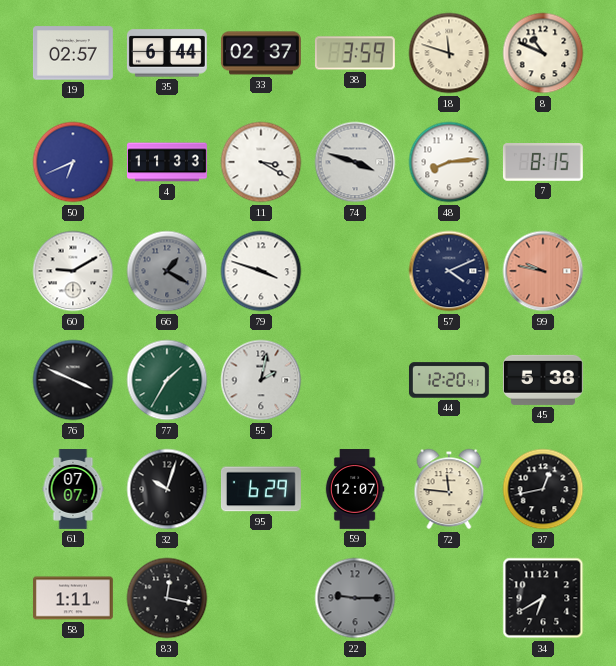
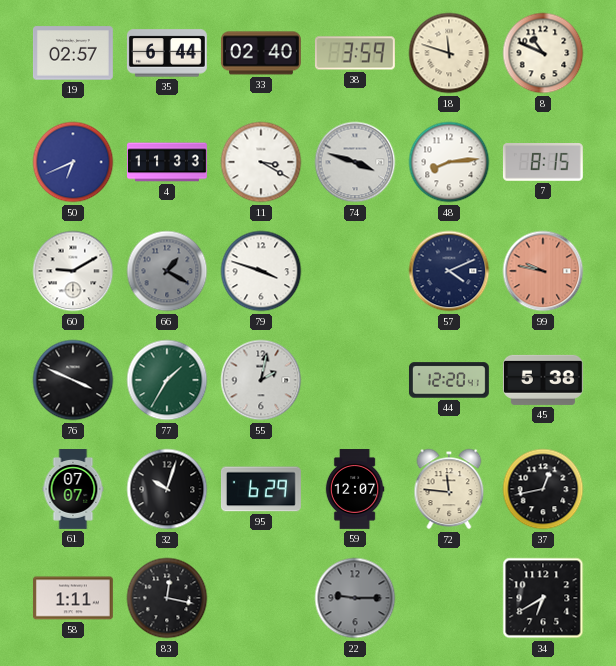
33: 02:37 -> 02:40 (261, 53)
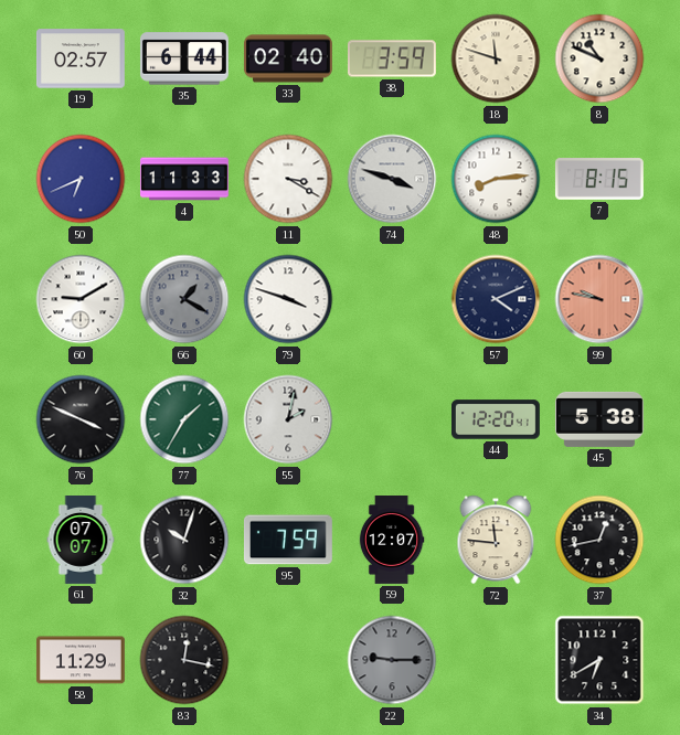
95: 6:29 -> 7:59 (288, 540)
58: 1:11 -> 11:29 (81, 660)
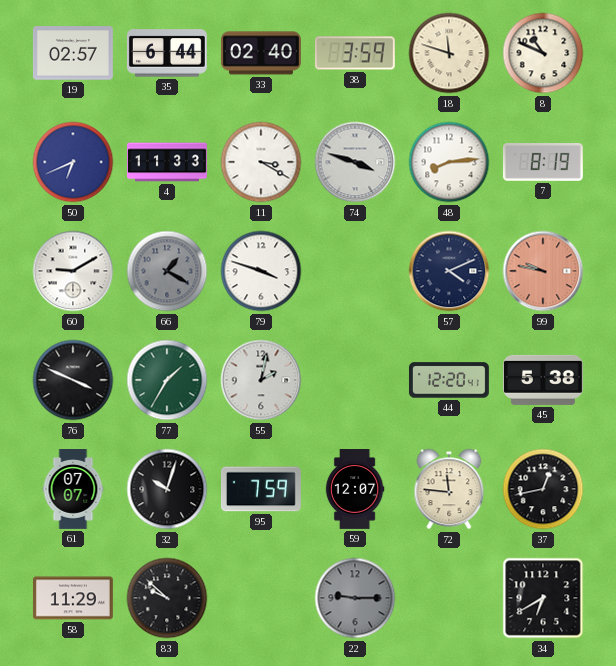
7: 8:15 -> 8:19 (543, 163)
83: 12:17 -> 9:52 (167, 598)
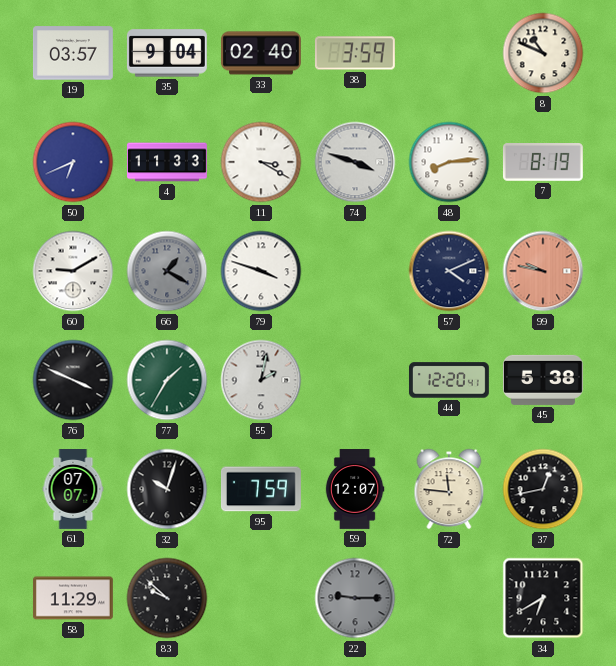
19: 02:57 -> 03:57 (73, 53)
35: 6:44 -> 9:04 (167, 53)
18: 11:48 -> none (449, 53)
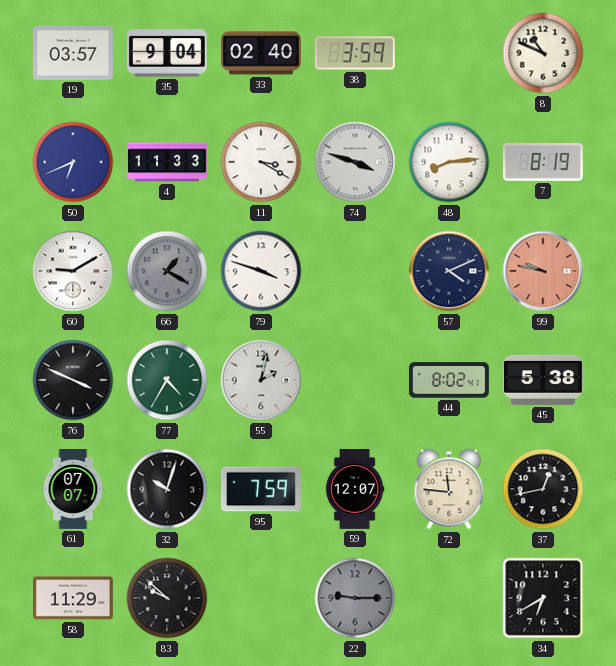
77: 1:35 -> 4:35 (167, 380)
44: 12:20 -> 8:02 (449, 380)
